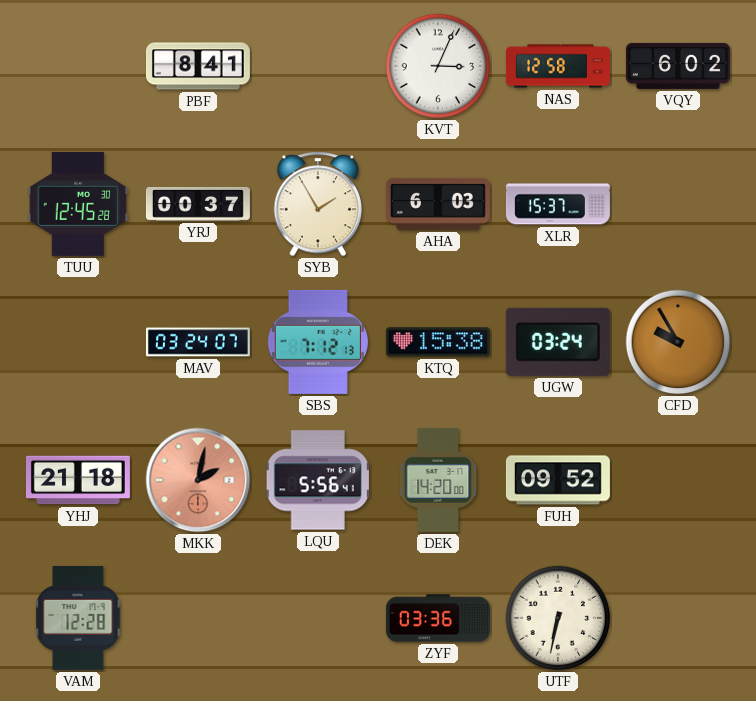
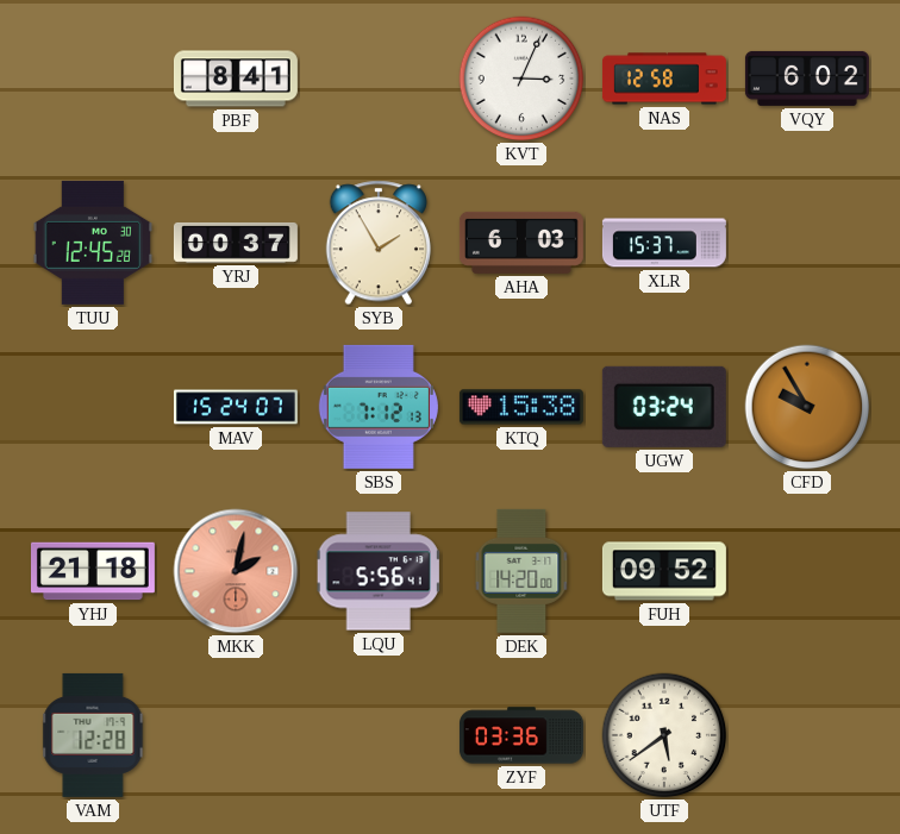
MAV: 03:24 -> 15:24 (236, 407)
UTF: 6:32 -> 5:39 (664, 735)
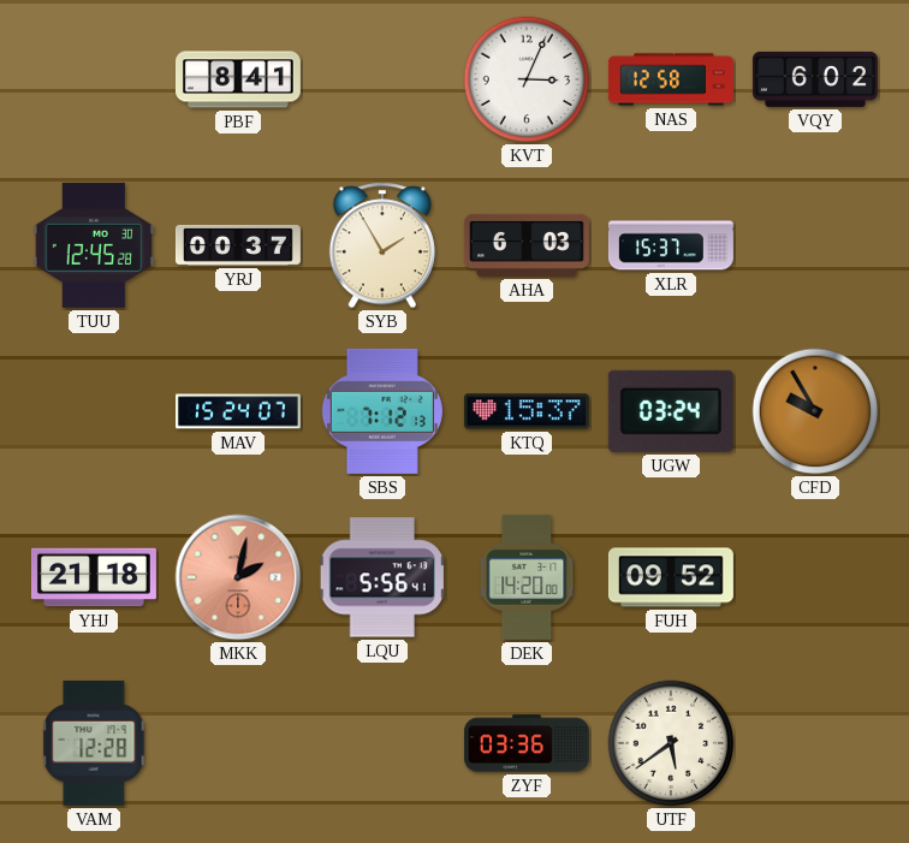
KTQ: 15:38 -> 15:37 (527, 411)
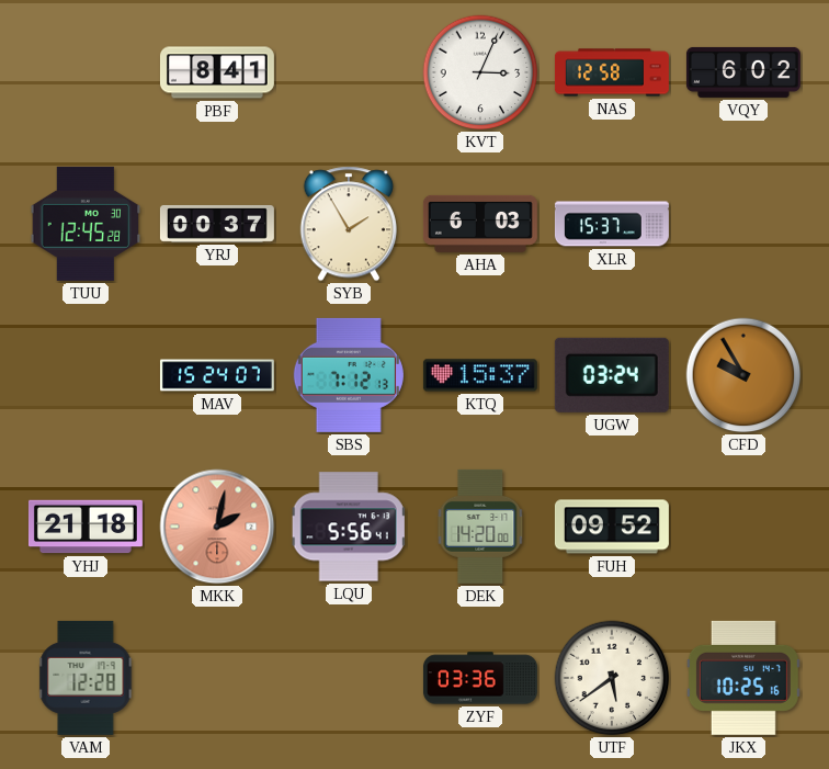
JKX: none -> 10:25 (743, 678)
